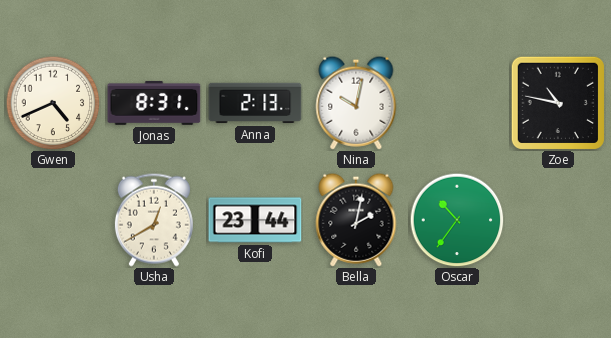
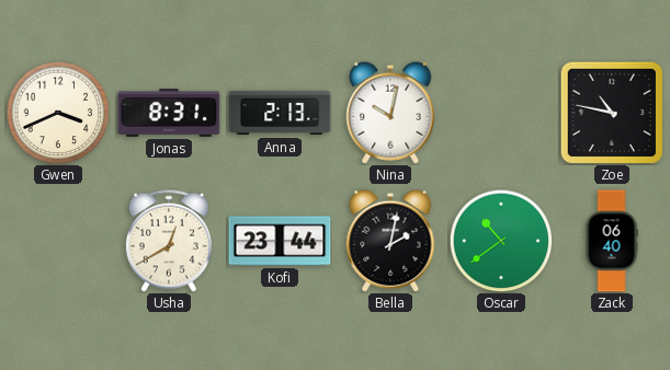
Gwen: 4:41 -> 3:41 (58, 113)
Oscar: 10:36 -> 10:39 (501, 241)
Zack: none -> 06:40 (612, 241)
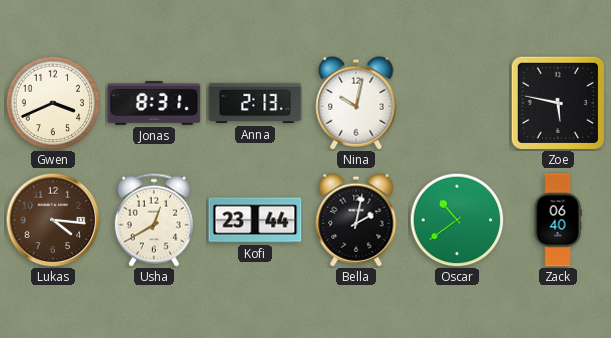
Zoe: 10:47 -> 5:47 (558, 103)
Lukas: none -> 4:16 (53, 220)
